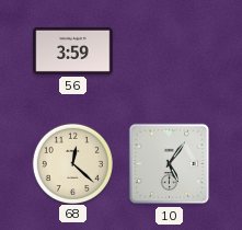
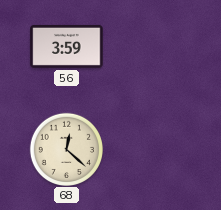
10: 5:06 -> none (170, 164)
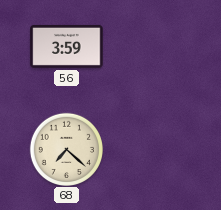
68: 12:22 -> 7:22 (66, 149)
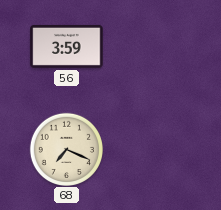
68: 7:22 -> 7:19 (66, 149)
